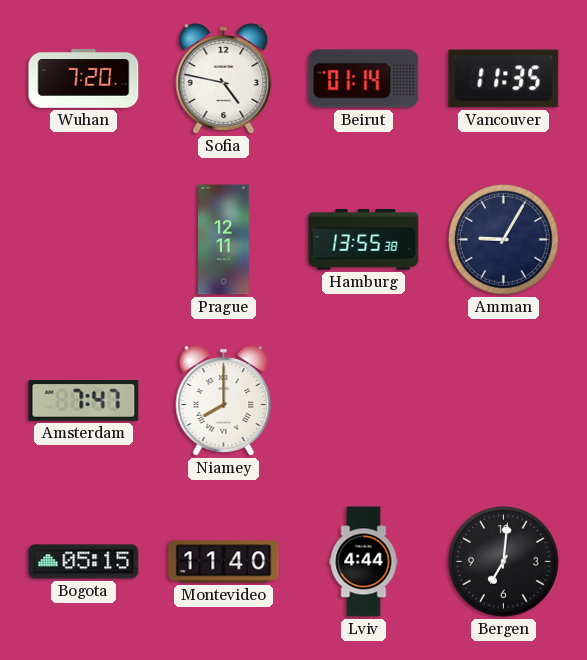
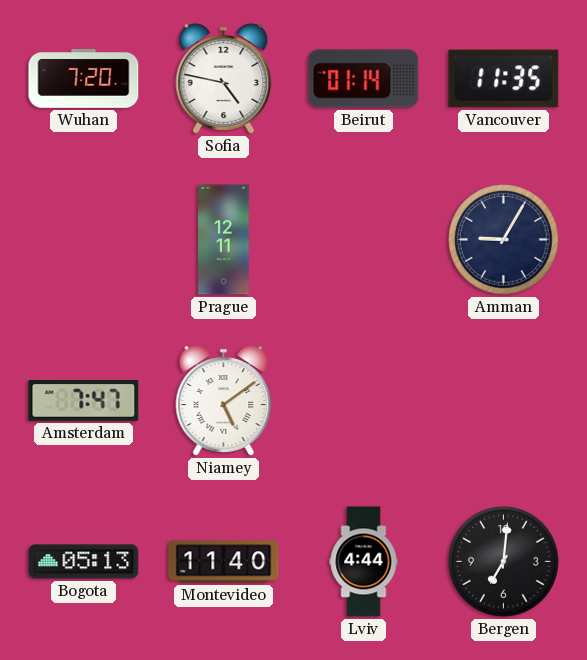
Hamburg: 13:55 -> none (364, 240)
Niamey: 8:00 -> 5:09 (224, 401)
Bogota: 05:15 -> 05:13 (84, 562)
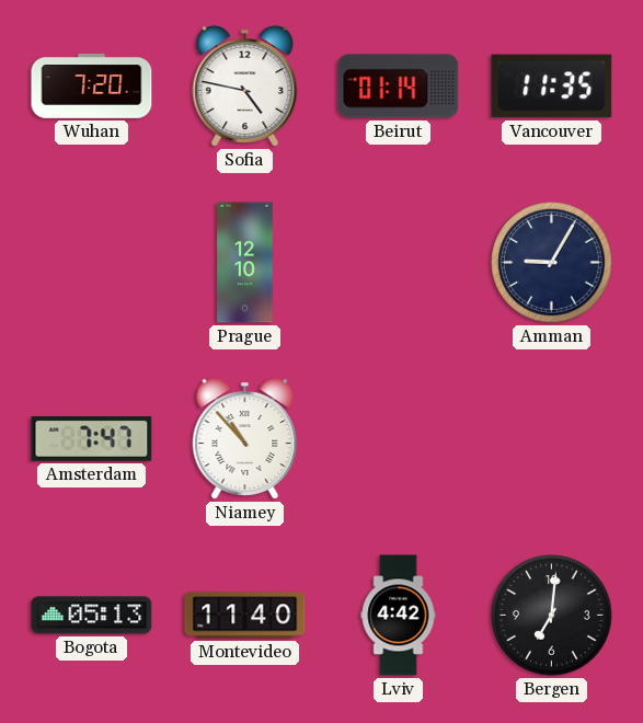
Prague: 12:11 -> 12:10 (245, 263)
Niamey: 5:09 -> 10:53 (245, 439)
Lviv: 4:44 -> 4:42 (399, 616)
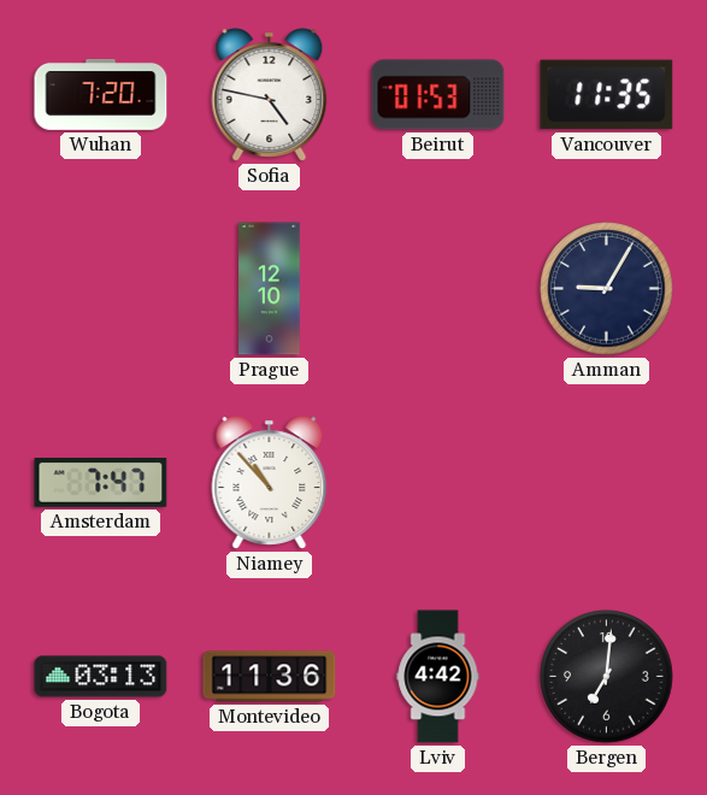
Beirut: 01:14 -> 01:53 (438, 95)
Bogota: 05:13 -> 03:13 (101, 677)
Montevideo: 11:40 -> 11:36 (270, 677)
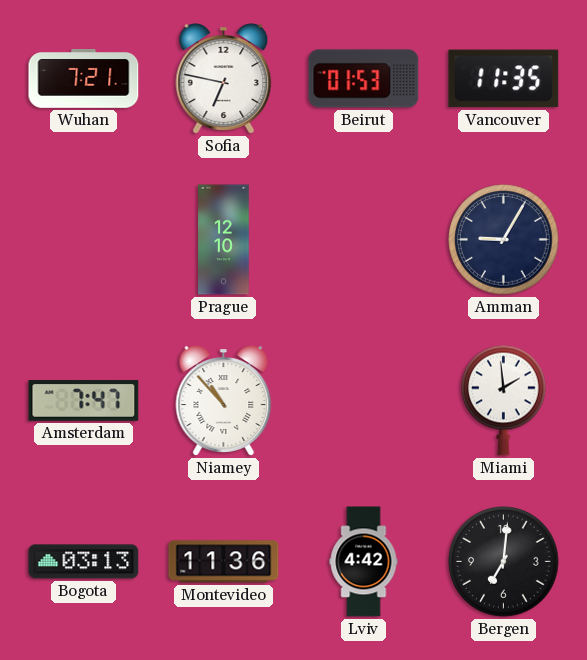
Wuhan: 7:20 -> 7:21 (84, 79)
Sofia: 4:47 -> 6:47 (224, 79)
Miami: none -> 1:59 (504, 400)
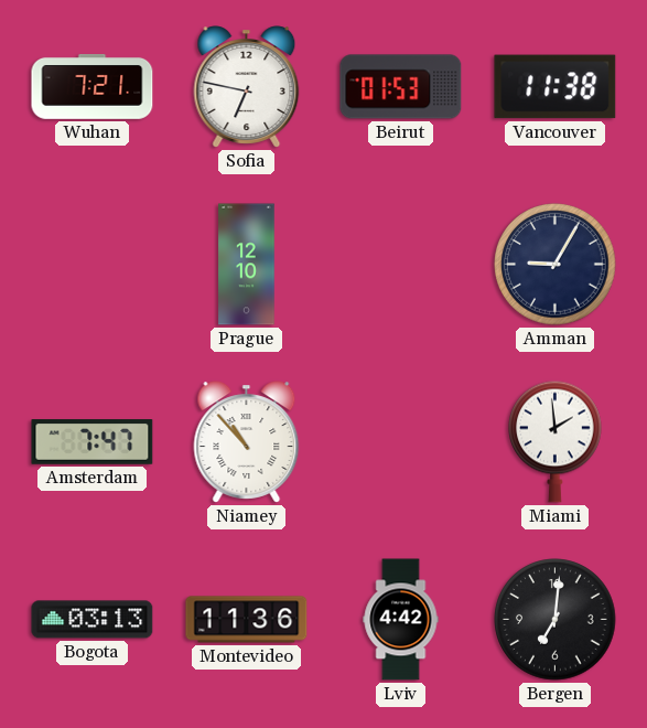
Vancouver: 11:35 -> 11:38 (556, 87)
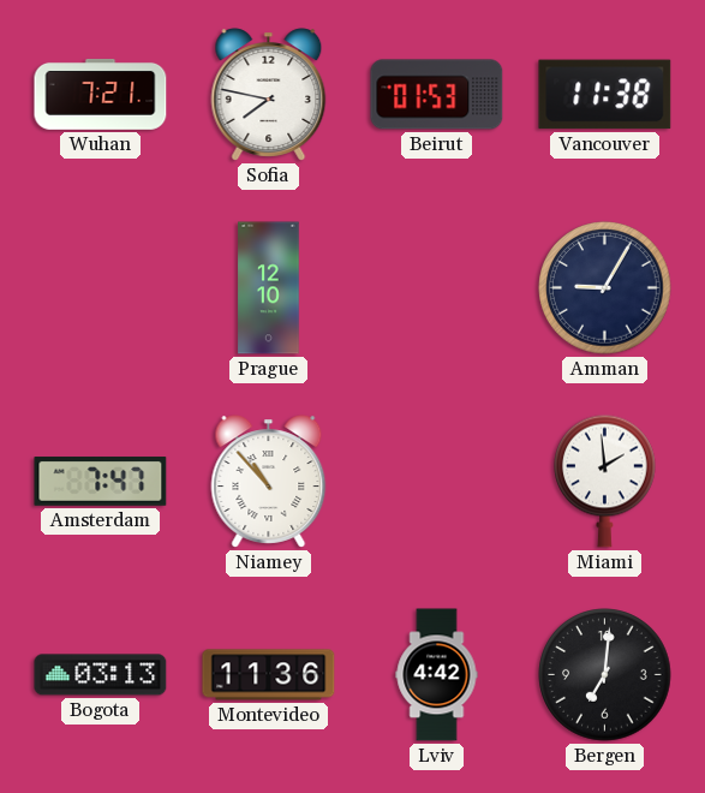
Sofia: 6:47 -> 7:47 (269, 95)
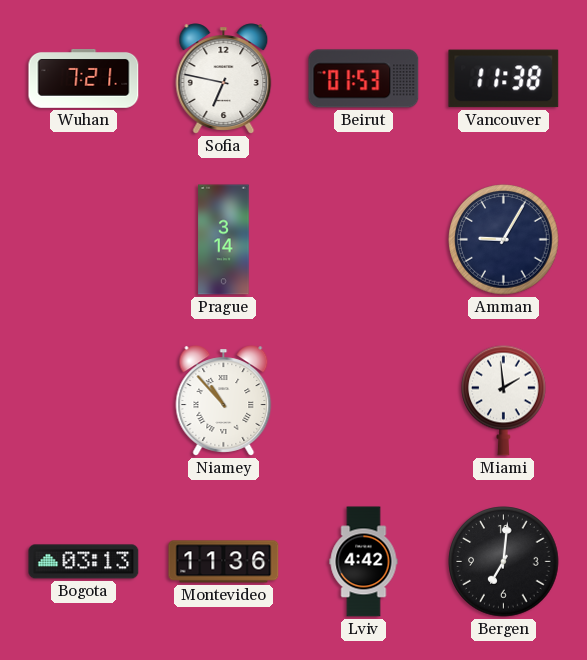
Sofia: 7:47 -> 6:47 (224, 79)
Prague: 12:10 -> 3:14 (224, 240)
Amsterdam: 7:47 -> none (101, 482)
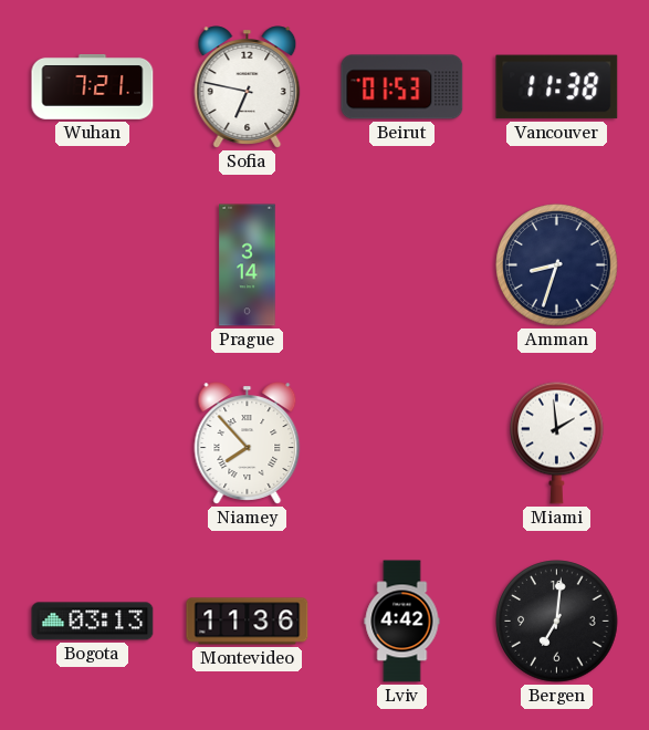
Amman: 9:05 -> 8:33 (557, 265)
Niamey: 10:53 -> 7:53 (248, 444)
